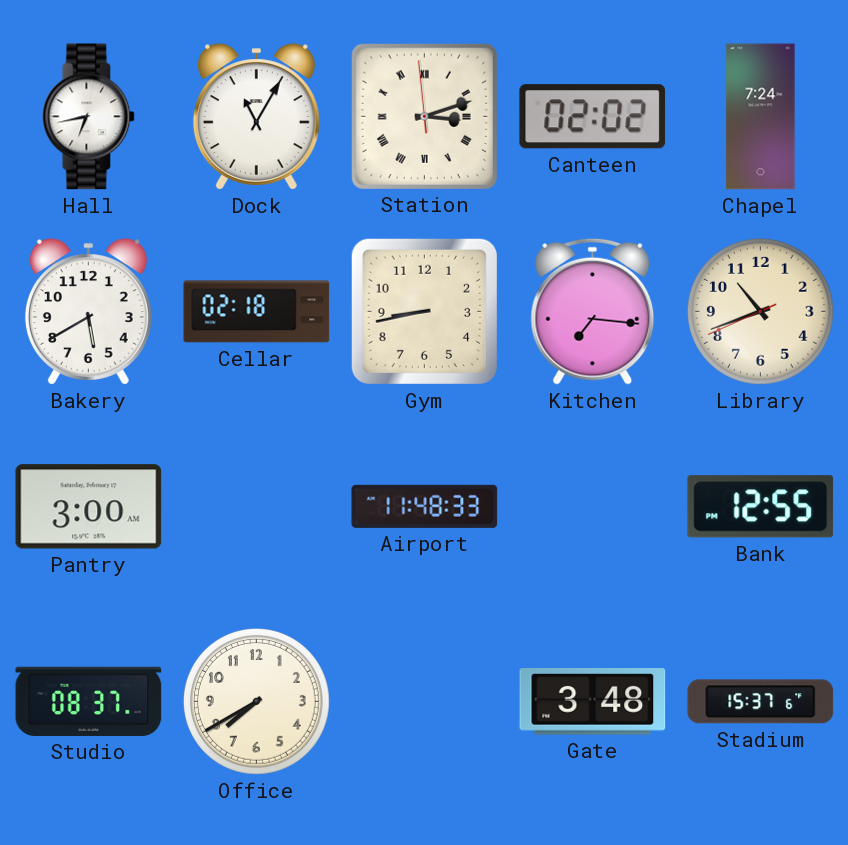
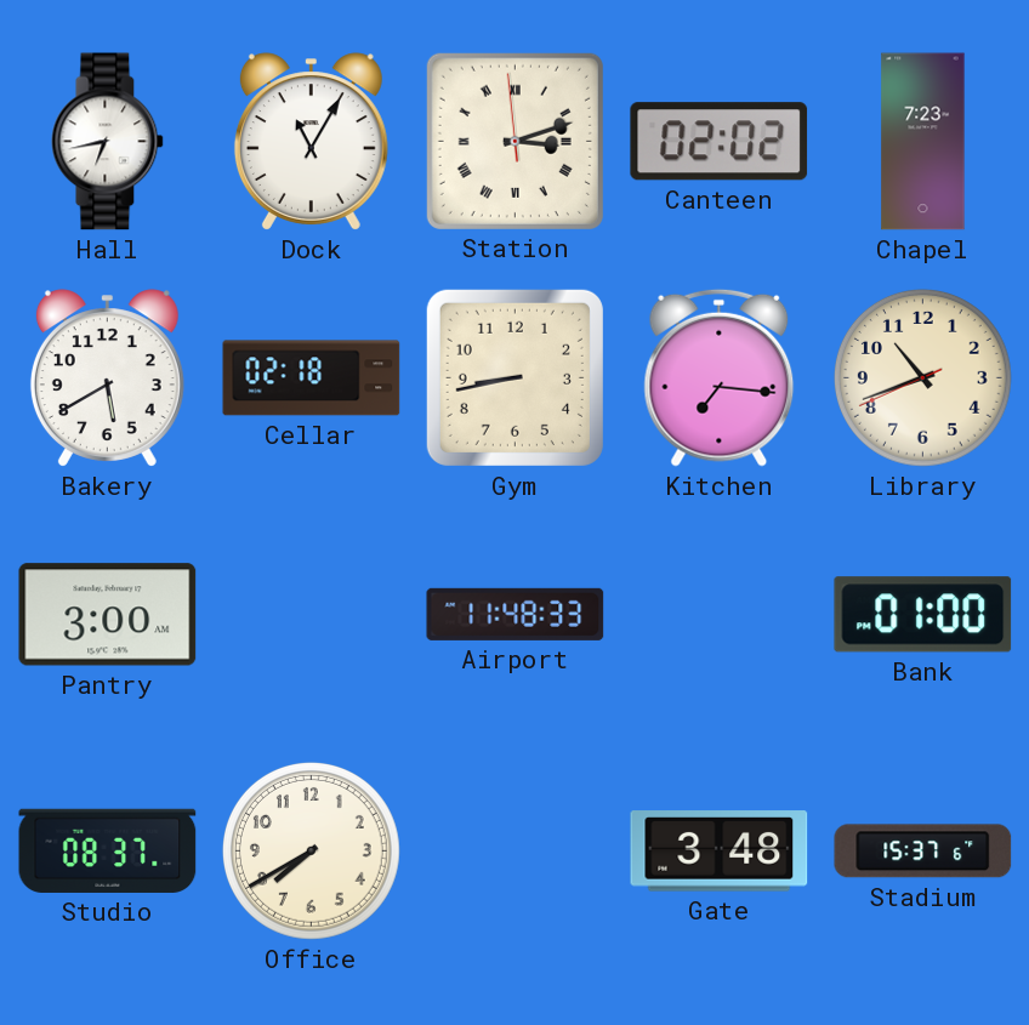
Chapel: 7:24 -> 7:23 (923, 142)
Bank: 12:55 -> 01:00 (923, 615)
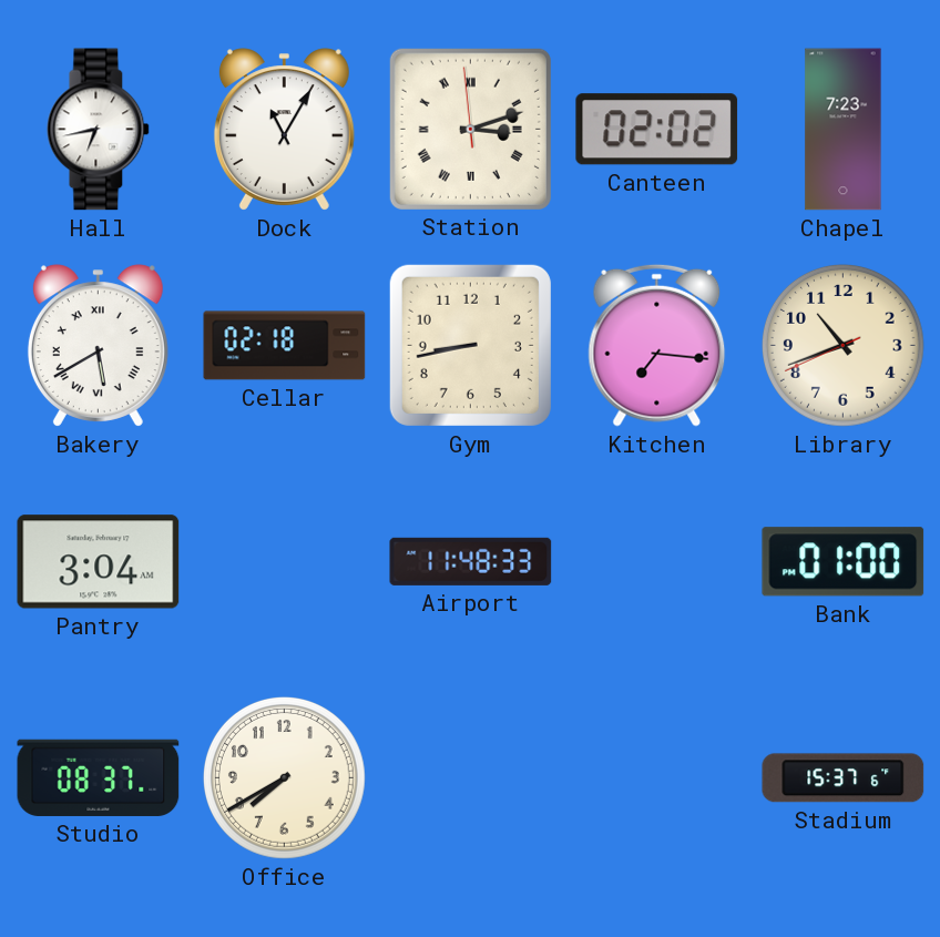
Bakery numerals: Arabic -> Roman (98, 346)
Pantry: 3:00 -> 3:04 (99, 562)
Gate: 3:48 -> none (720, 852)
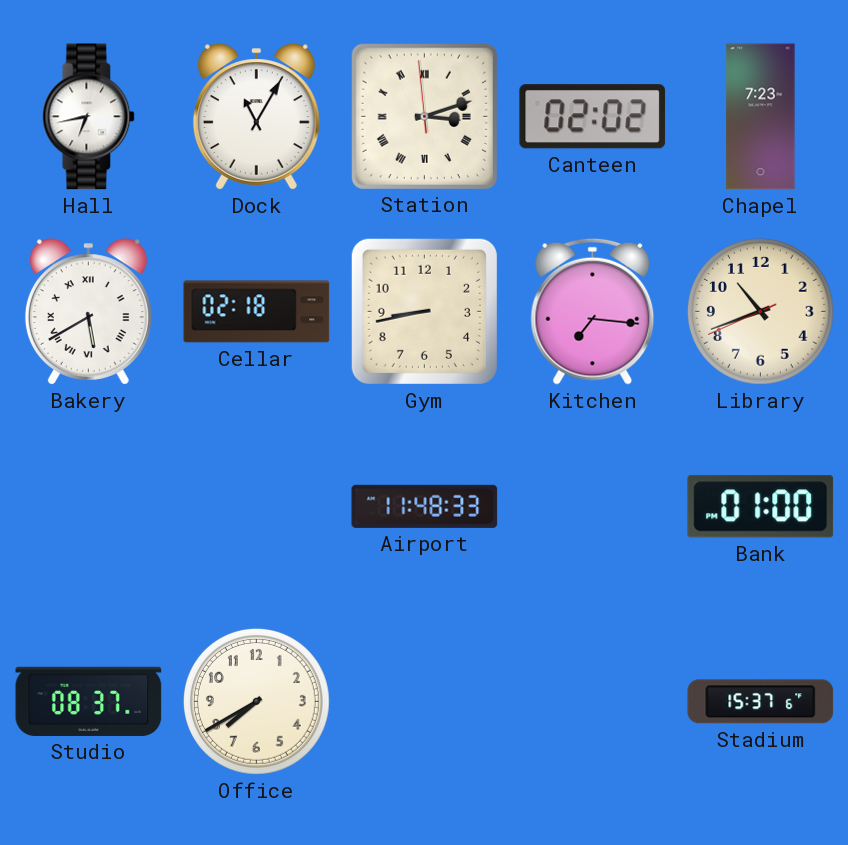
Pantry: 3:04 -> none (99, 562)
